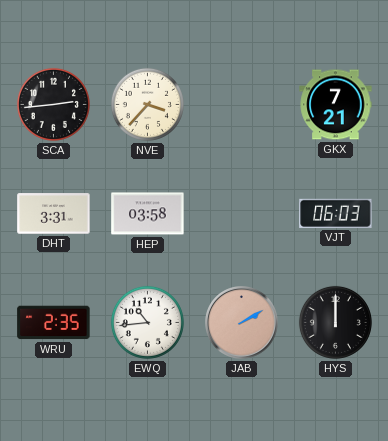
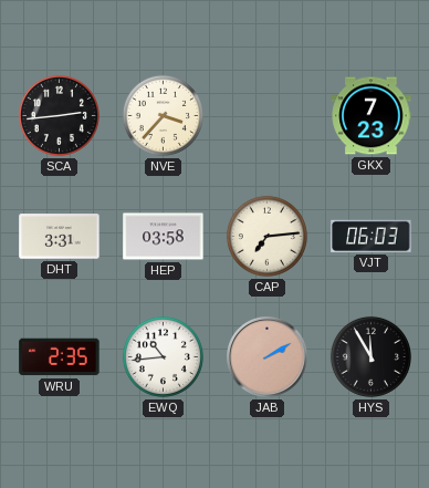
GKX: 7:21 -> 7:23 (372, 116)
CAP: none -> 7:14 (266, 236)
HYS: 12:00 -> 11:55 (370, 356)
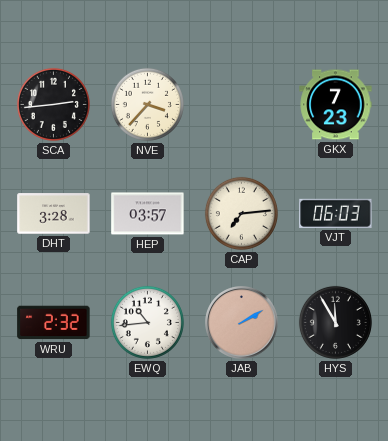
DHT: 3:31 -> 3:28 (54, 214)
HEP: 03:58 -> 03:57 (148, 214)
WRU: 2:35 -> 2:32 (54, 323)
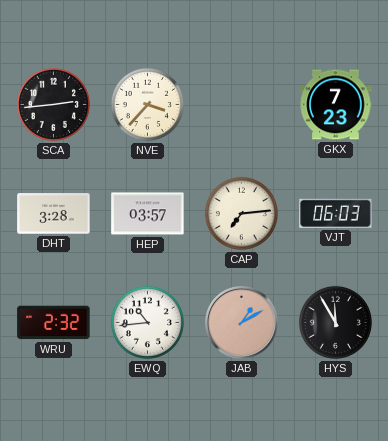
JAB: 2:10 -> 1:10 (242, 323)
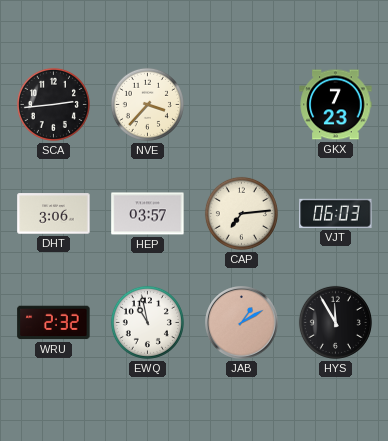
DHT: 3:28 -> 3:06 (54, 214)
EWQ: 10:44 -> 10:58 (147, 322)
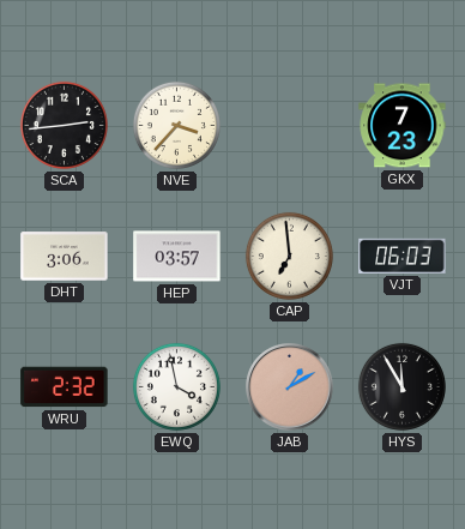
CAP: 7:14 -> 6:59 (289, 256)
EWQ: 10:58 -> 3:58 (176, 386)
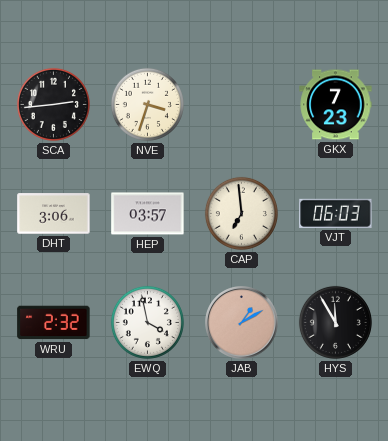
NVE: 3:37 -> 3:33 (147, 104)
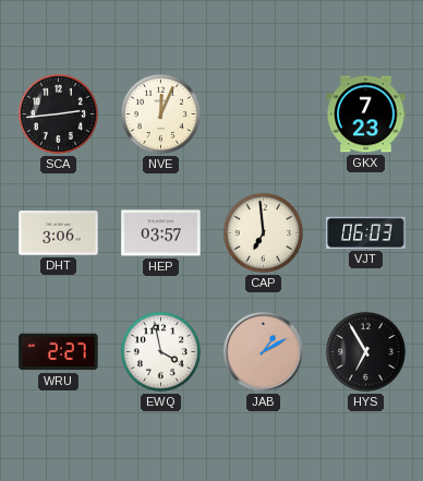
NVE: 3:33 -> 12:04 (160, 113)
WRU: 2:32 -> 2:27 (59, 352)
HYS: 11:55 -> 6:55 (365, 351)
